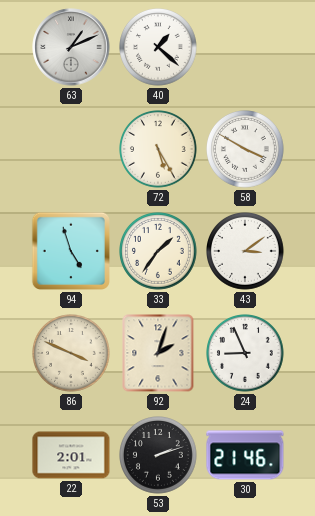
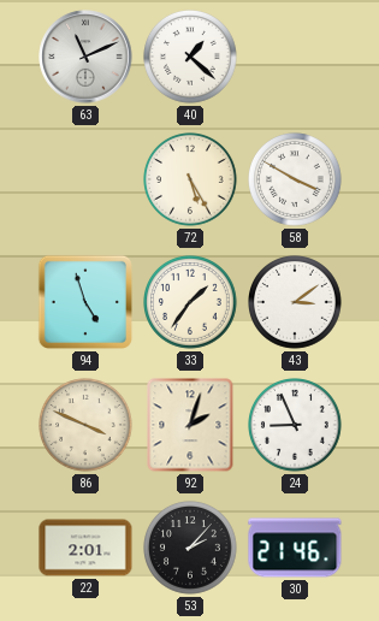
63: 1:11 -> 11:11 (85, 57)
53: 2:12 -> 2:07 (191, 549)
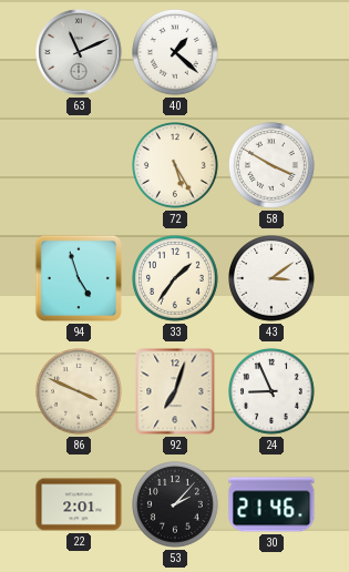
92: 2:03 -> 7:03 (175, 391)
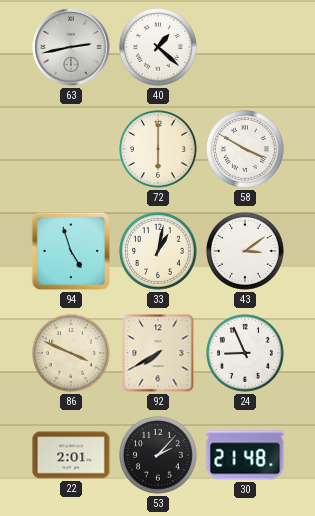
63: 11:11 -> 2:43 (71, 47)
72: 5:25 -> 6:00 (159, 150)
33: 1:36 -> 1:02 (159, 252)
92: 7:03 -> 7:40 (158, 353)
30: 21:46 -> 21:48 (245, 455)
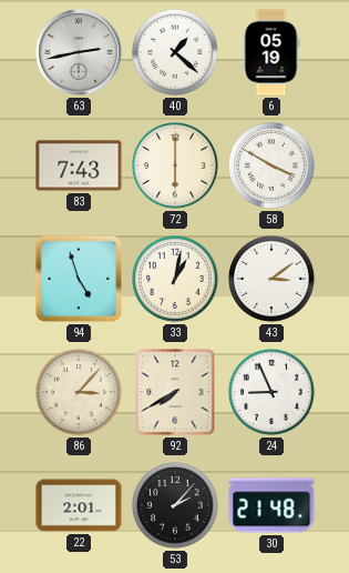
6: none -> 05:19 (271, 52)
83: none -> 7:43 (79, 165)
86: 3:49 -> 3:07 (80, 393)
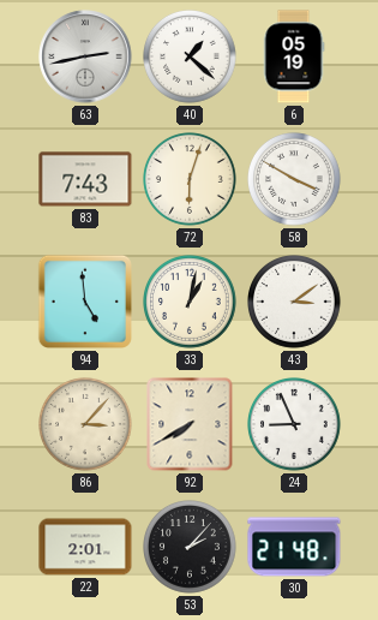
72: 6:00 -> 6:03 (191, 180)
94: 4:57 -> 4:59 (85, 302)
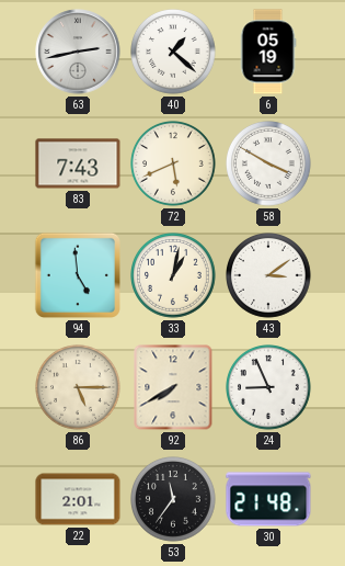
72: 6:03 -> 5:41 (174, 165)
86: 3:07 -> 5:15 (79, 388)
53: 2:07 -> 11:36 (174, 500)
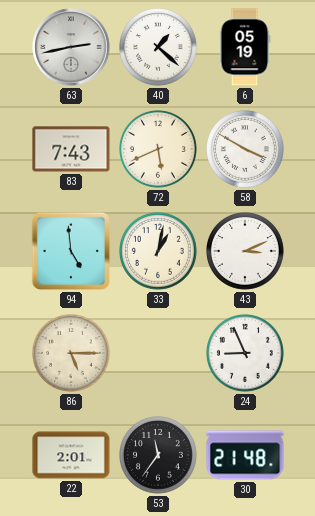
43: 3:09 -> 3:11 (246, 252)
92: 7:40 -> none (173, 387)
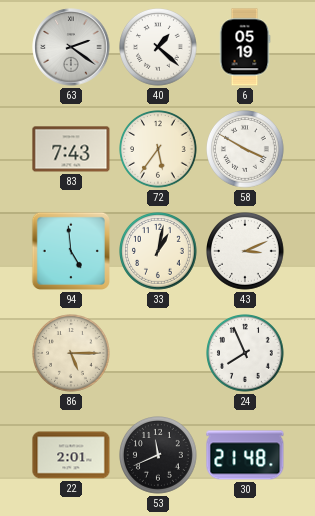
63: 2:43 -> 2:21 (71, 47)
72: 5:41 -> 5:36 (159, 150)
24: 8:56 -> 7:56 (246, 354)
53: 11:36 -> 11:41 (159, 456)
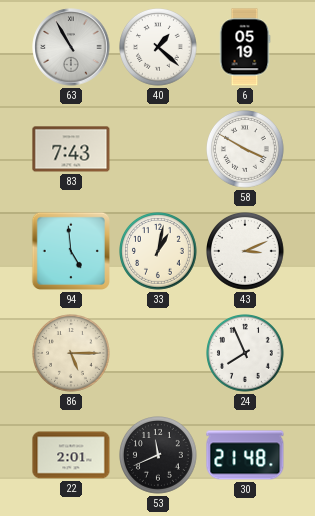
63: 2:21 -> 10:55 (71, 47)
72: 5:36 -> none (159, 150)
